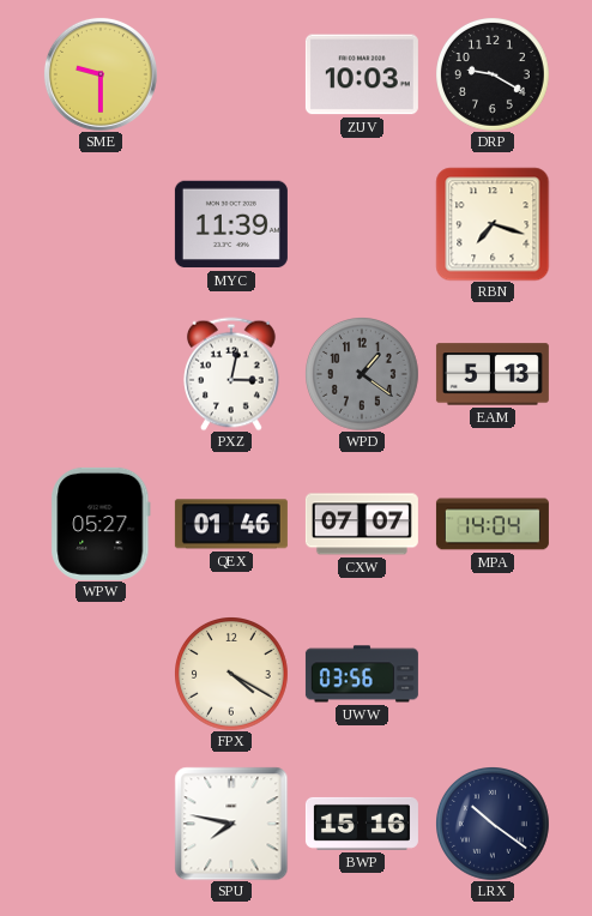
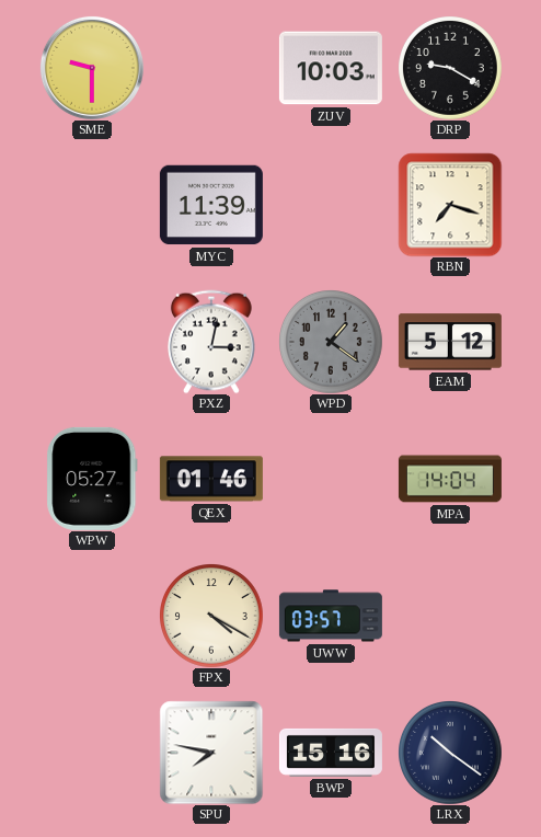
EAM: 5:13 -> 5:12 (450, 342)
CXW: 07:07 -> none (362, 524)
UWW: 03:56 -> 03:57 (331, 616)
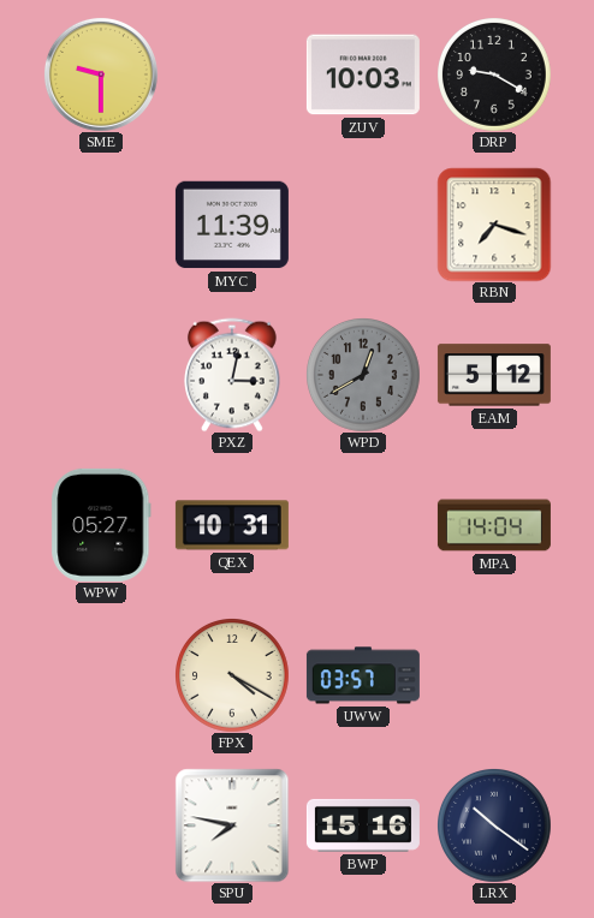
WPD: 1:21 -> 12:40 (363, 375)
QEX: 01:46 -> 10:31 (232, 525)
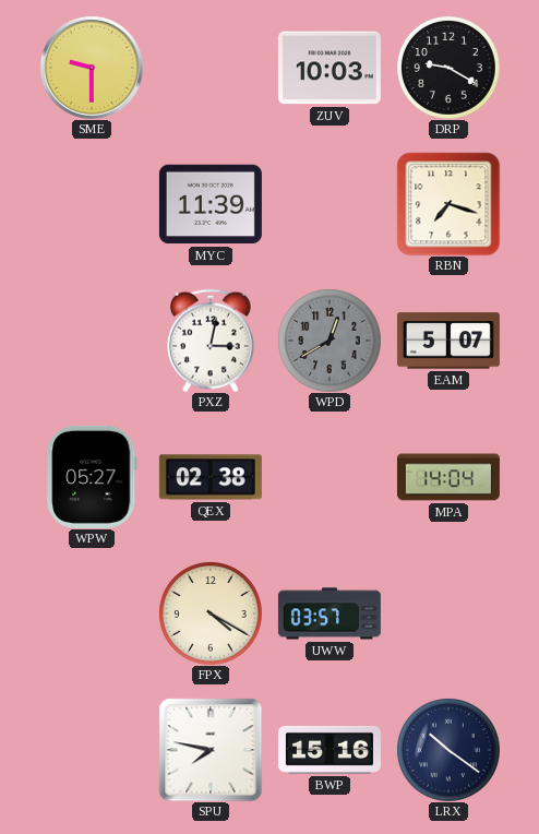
EAM: 5:12 -> 5:07 (448, 341)
QEX: 10:31 -> 02:38 (211, 477)
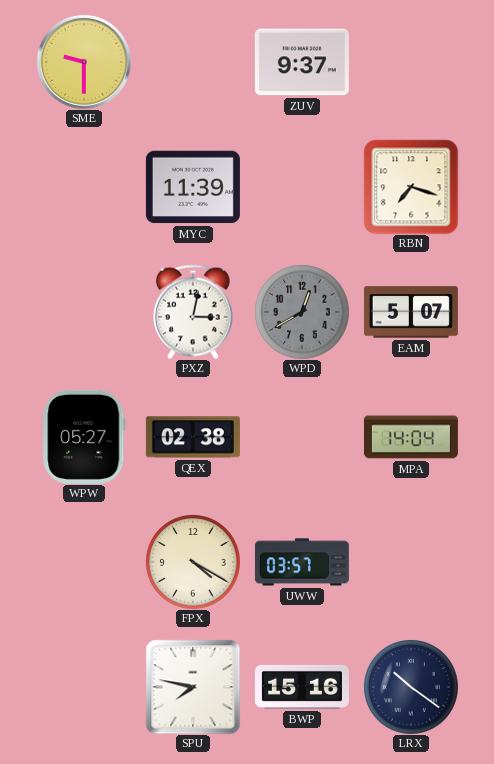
ZUV: 10:03 -> 9:37 (302, 62)
DRP: 9:20 -> none (448, 68)
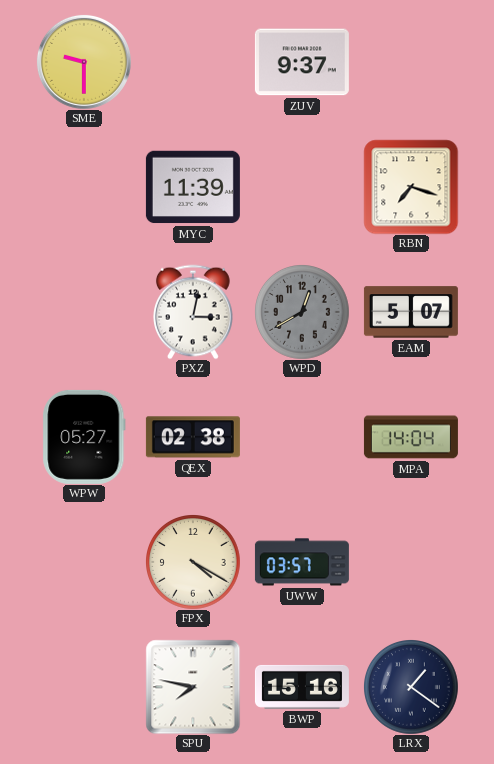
LRX: 10:21 -> 1:21 (411, 687)
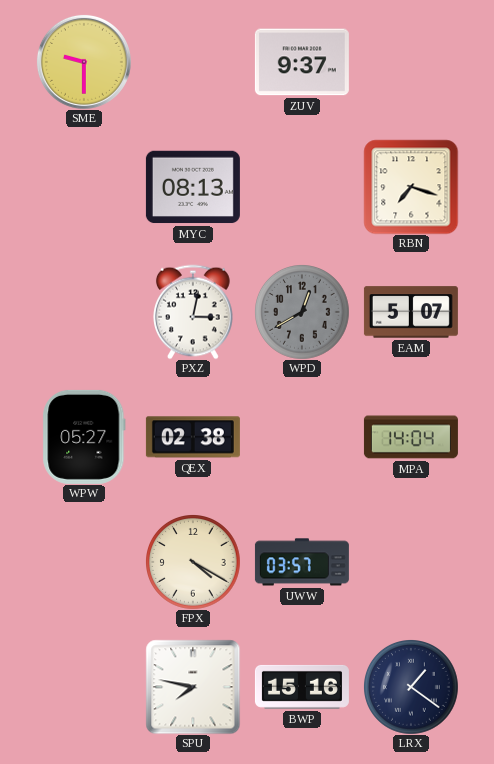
MYC: 11:39 -> 08:13 (193, 187)
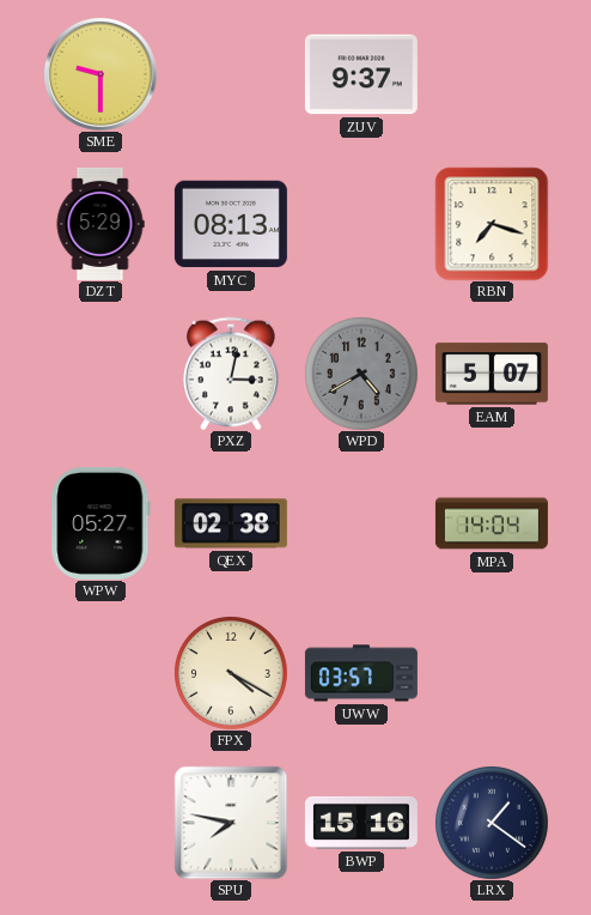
DZT: none -> 5:29 (100, 224)
WPD: 12:40 -> 4:40 (361, 374)
